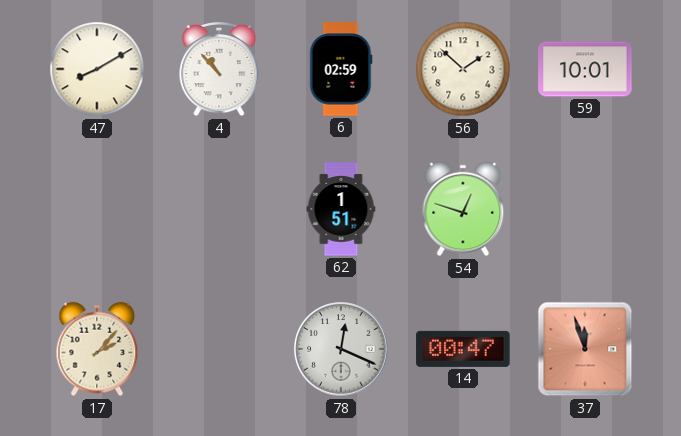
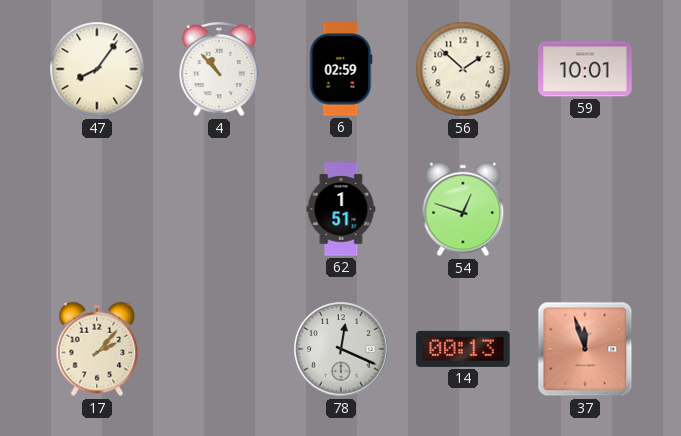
47: 8:10 -> 8:06 (97, 69)
14: 00:47 -> 00:13 (463, 349)
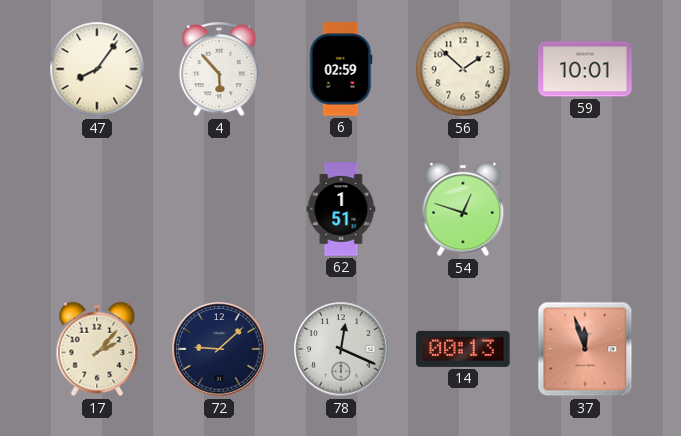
4: 10:53 -> 5:53 (219, 69)
72: none -> 9:08 (219, 349)
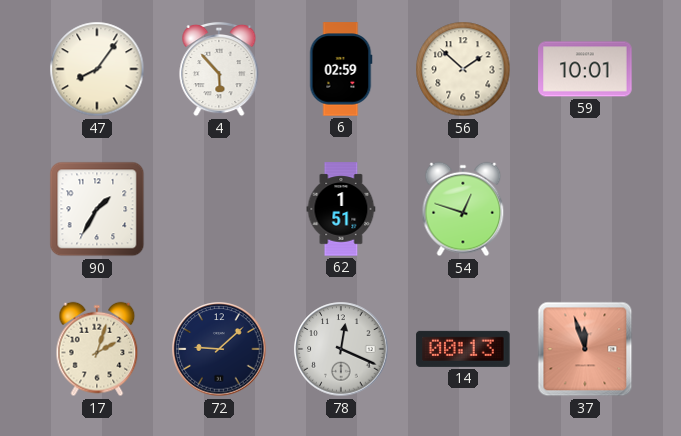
90: none -> 1:35 (97, 209)
17: 2:07 -> 2:03 (97, 349)
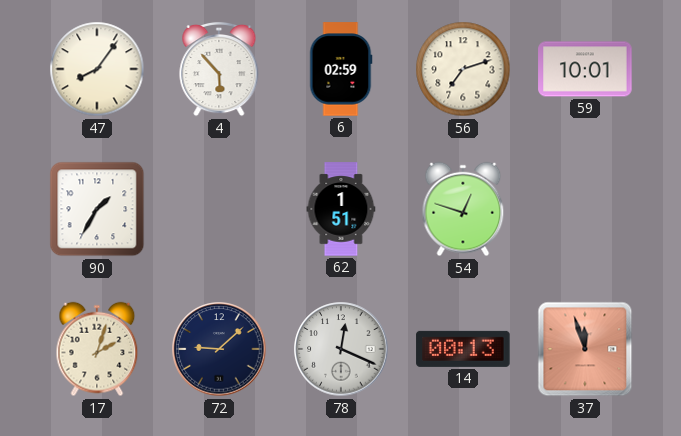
56: 1:52 -> 7:12 (463, 69)
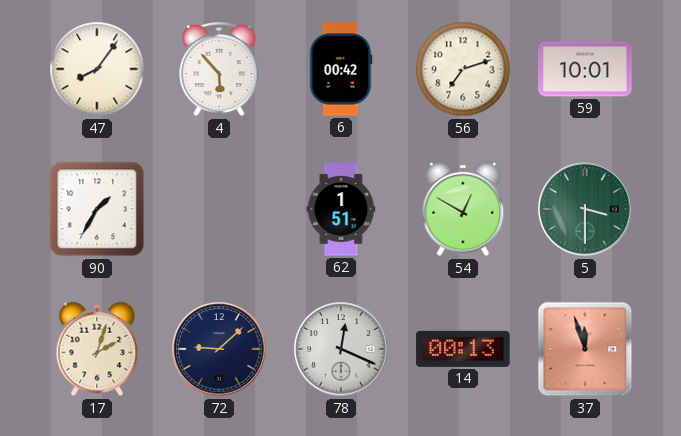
6: 02:59 -> 00:42 (341, 69)
54: 12:48 -> 12:50 (463, 209)
5: none -> 3:30 (585, 209)
